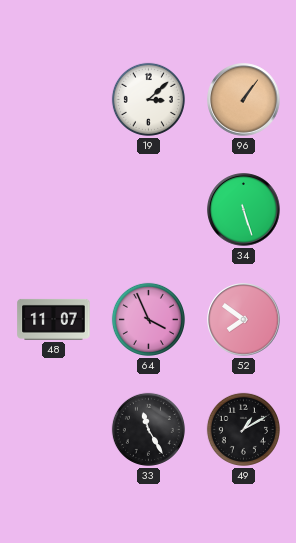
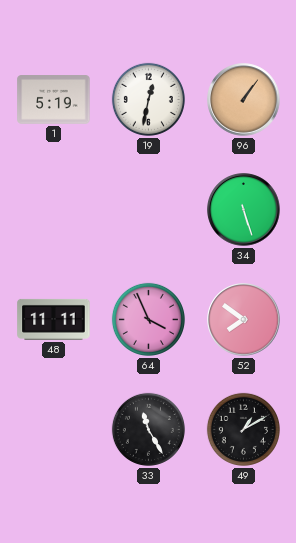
1: none -> 5:19 (54, 100)
19: 3:08 -> 12:32 (148, 99)
48: 11:07 -> 11:11 (54, 319)
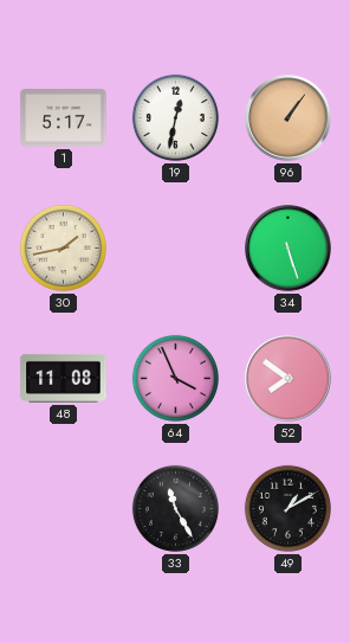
1: 5:19 -> 5:17 (64, 118)
30: none -> 1:43 (63, 247)
48: 11:11 -> 11:08 (64, 378)
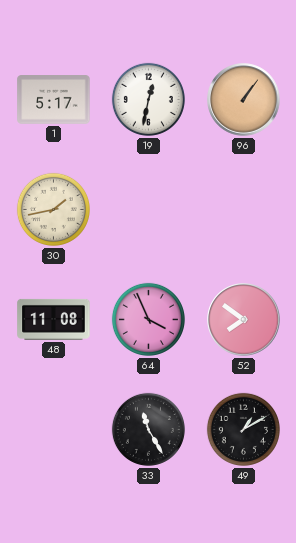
34: 5:27 -> none (289, 249)
